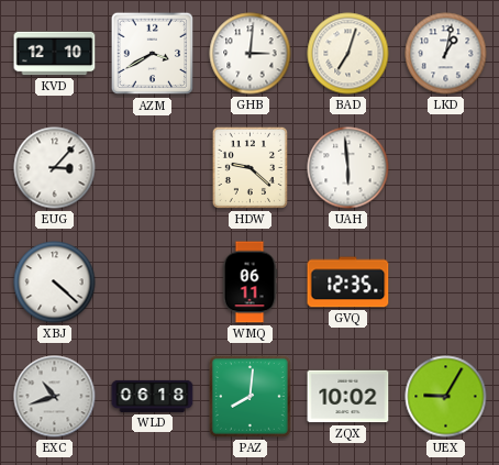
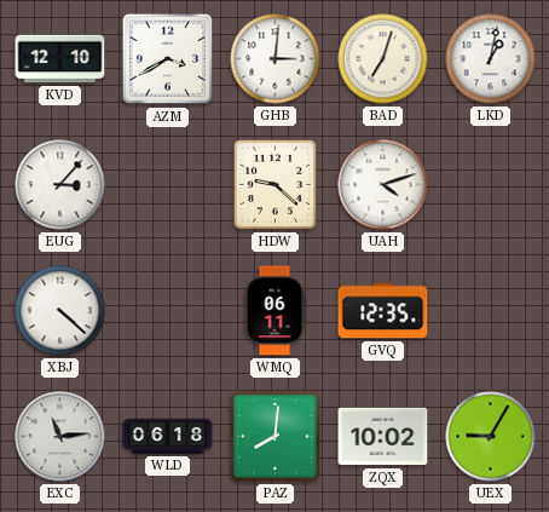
UAH: 5:59 -> 4:12 (383, 185)
EXC: 10:42 -> 11:14 (60, 437)
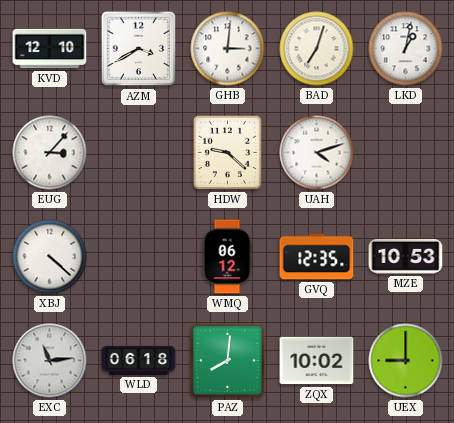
WMQ: 06:11 -> 06:12 (227, 257)
MZE: none -> 10:53 (406, 256)
UEX: 9:05 -> 9:00 (406, 361)
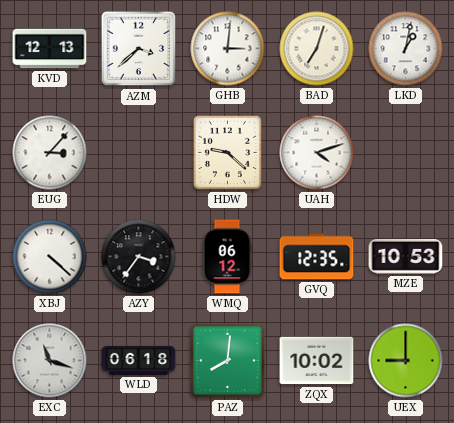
KVD: 12:10 -> 12:13 (50, 49)
AZM: 3:40 -> 3:38 (139, 49)
AZY: none -> 3:36 (139, 257)
EXC: 11:14 -> 11:18 (50, 361)
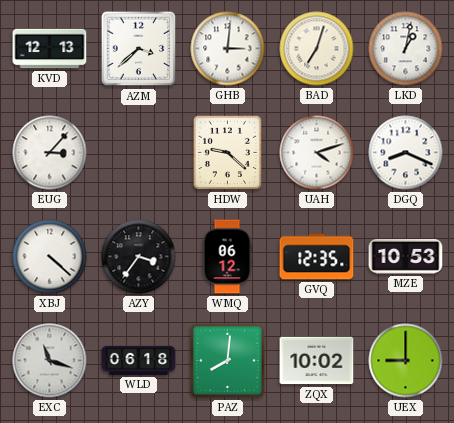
DGQ: none -> 8:19 (406, 153)
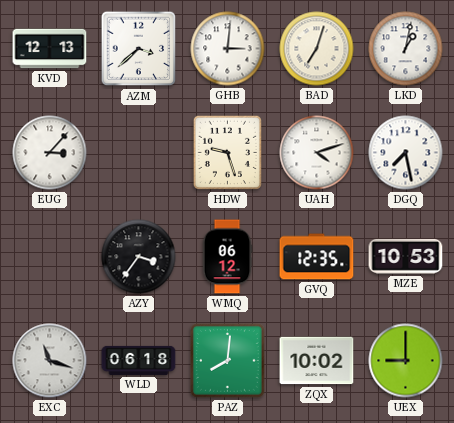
HDW: 9:22 -> 9:27 (227, 152)
DGQ: 8:19 -> 7:28 (406, 153)
XBJ: 4:22 -> none (50, 257)
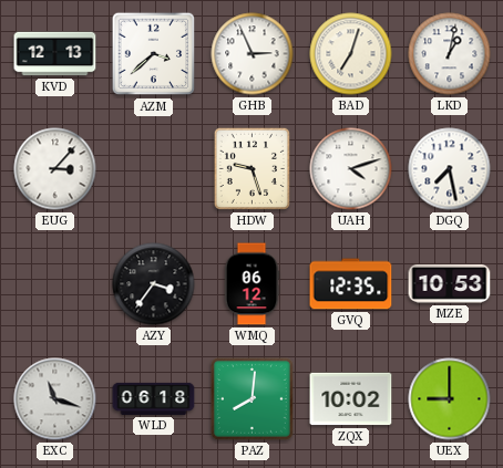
GHB: 3:01 -> 2:56 (253, 54)
